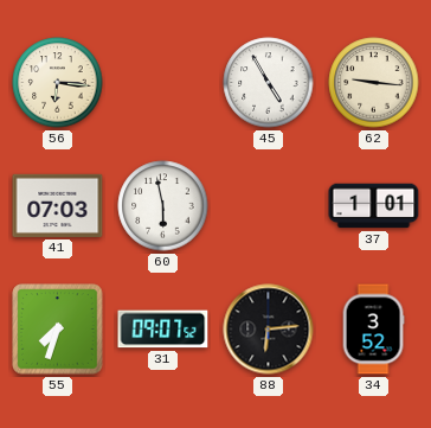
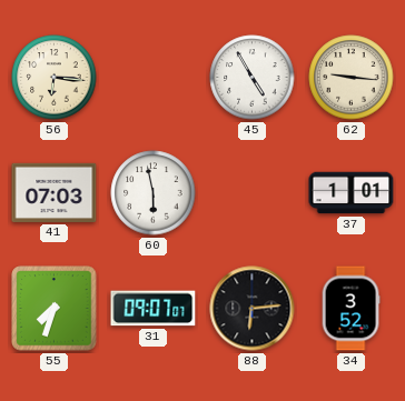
31: 09:07:52 -> 09:07:07 (154, 309)
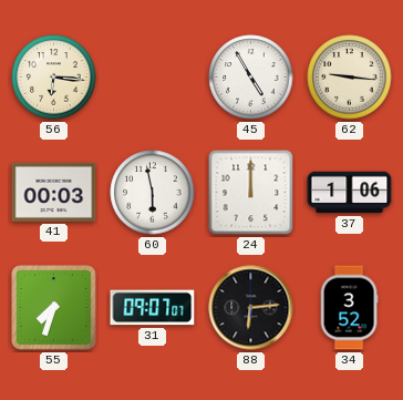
41: 07:03 -> 00:03 (54, 192)
24: none -> 12:00 (251, 193)
37: 1:01 -> 1:06 (350, 193)
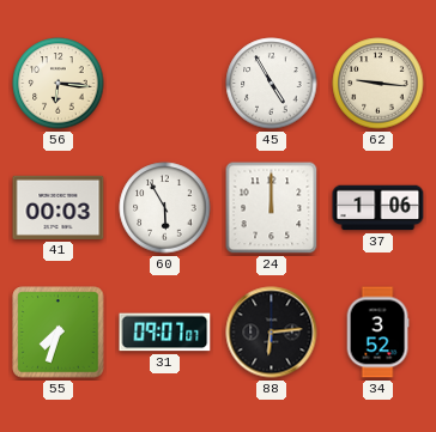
60: 5:58 -> 5:55 (165, 208)
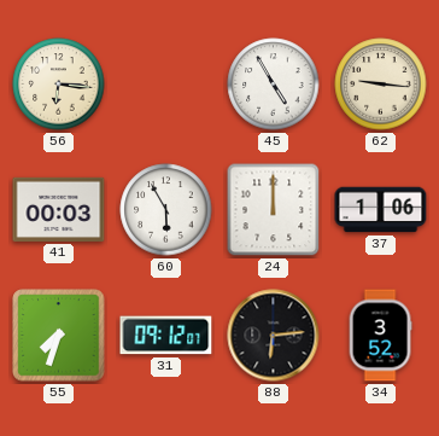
31: 09:07 -> 09:12 (166, 336)
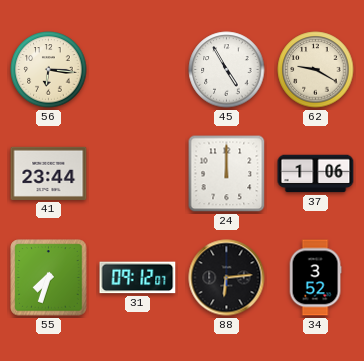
62: 9:16 -> 9:20 (316, 70)
41: 00:03 -> 23:44 (49, 173)
60: 5:55 -> none (166, 210)
